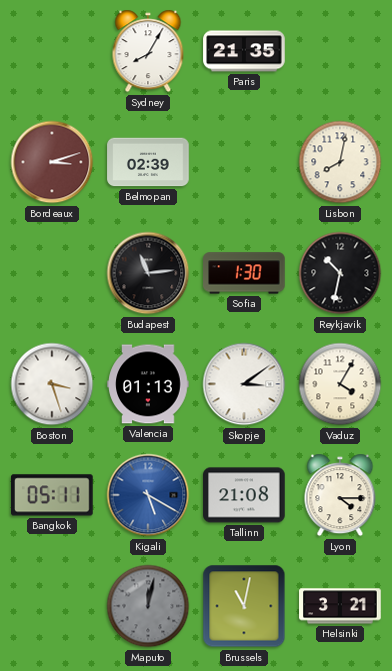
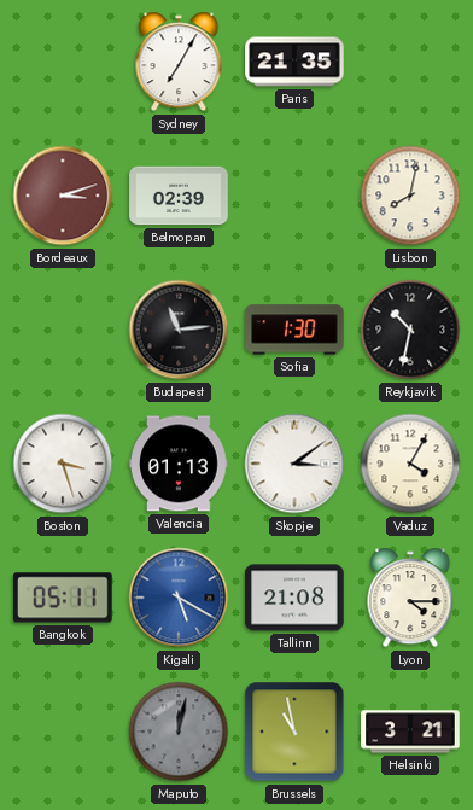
Sydney: 8:05 -> 7:05 (179, 62)
Brussels: 11:02 -> 10:58 (294, 732)
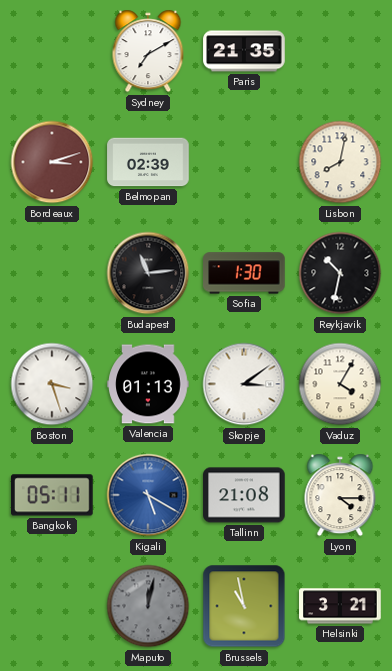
Sydney: 7:05 -> 7:10 (148, 51)
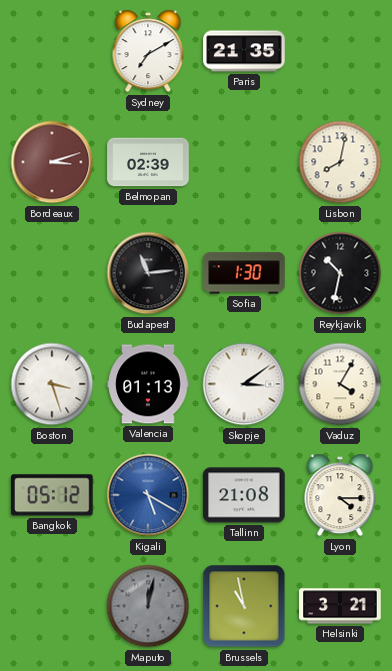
Bangkok: 05:11 -> 05:12 (53, 495)
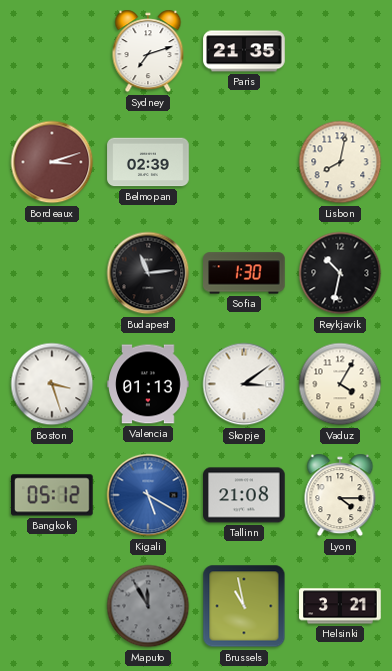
Sydney: 7:10 -> 7:12 (148, 51)
Maputo: 12:02 -> 11:55 (148, 606)
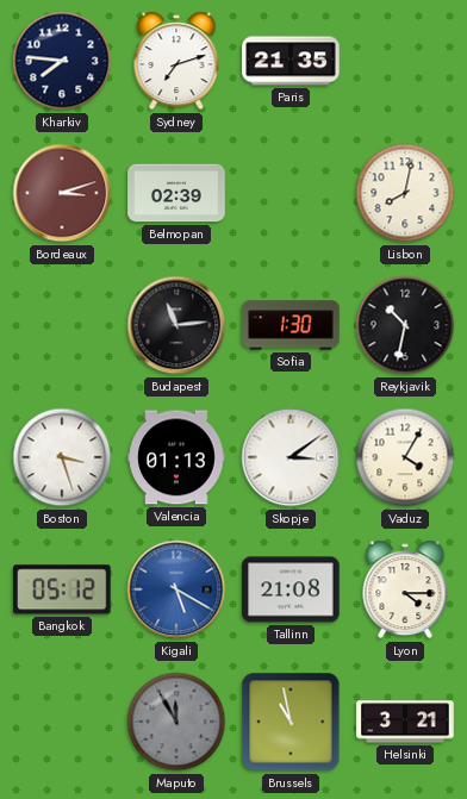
Kharkiv: none -> 7:46 (62, 61)
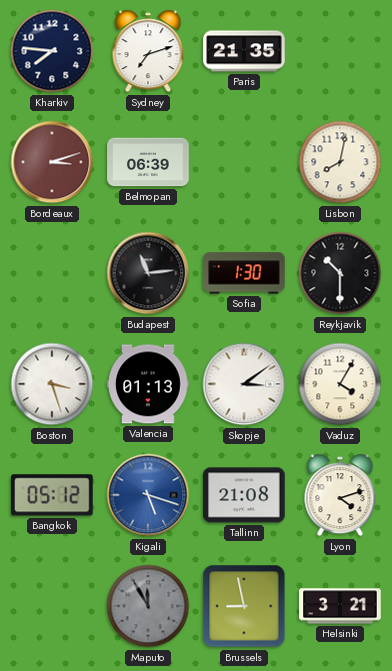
Belmopan: 02:39 -> 06:39 (148, 162)
Reykjavik: 10:32 -> 10:30 (340, 273)
Kigali: 5:20 -> 5:18 (148, 495)
Lyon: 4:15 -> 4:12 (340, 495)
Brussels: 10:58 -> 8:58 (244, 606)
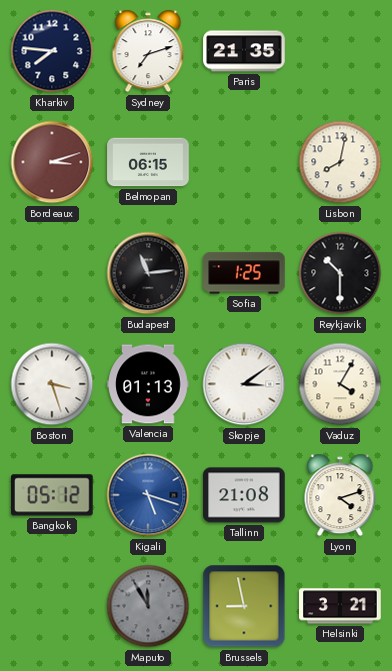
Belmopan: 06:39 -> 06:15 (148, 162)
Sofia: 1:30 -> 1:25 (244, 273)
